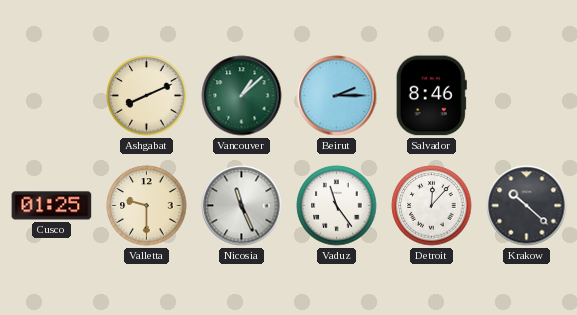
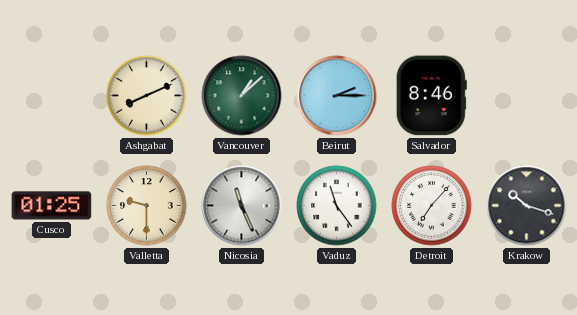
Detroit: 12:07 -> 7:07 (432, 206)
Krakow: 10:22 -> 10:18 (527, 206)
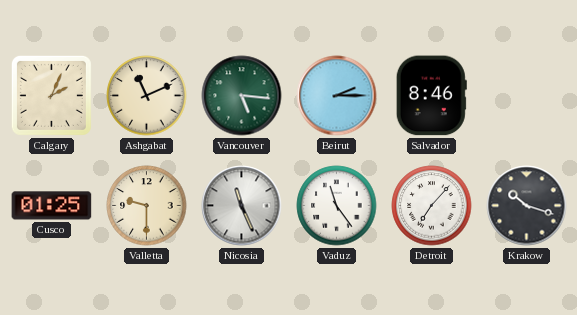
Calgary: none -> 2:04 (51, 95)
Ashgabat: 8:11 -> 11:11 (147, 96)
Vancouver: 1:08 -> 5:16 (242, 96)
